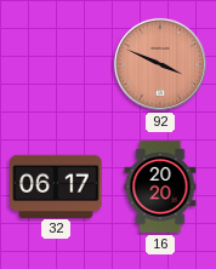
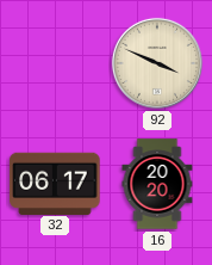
92 dial: salmon -> cream (157, 63)
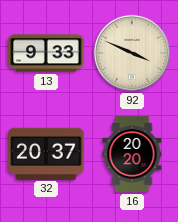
13: none -> 9:33 (46, 53)
32: 06:17 -> 20:37 (46, 153)
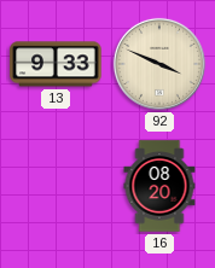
32: 20:37 -> none (46, 153)
16: 20:20 -> 08:20 (159, 186)
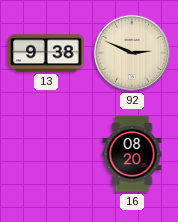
13: 9:33 -> 9:38 (46, 53)
92: 3:49 -> 2:49 (132, 53)
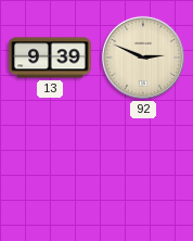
13: 9:38 -> 9:39 (50, 58)
16: 08:20 -> none (132, 154)
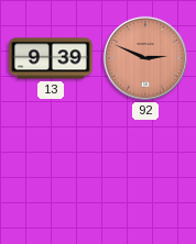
92 dial: cream -> salmon (145, 58)
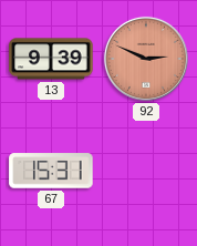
67: none -> 15:31 (51, 171)
